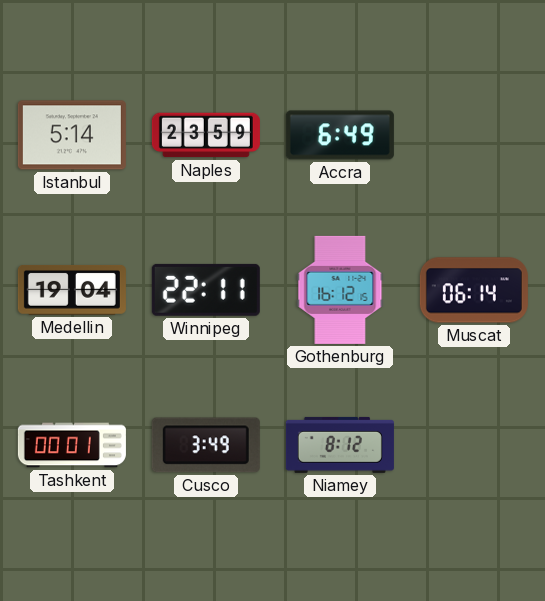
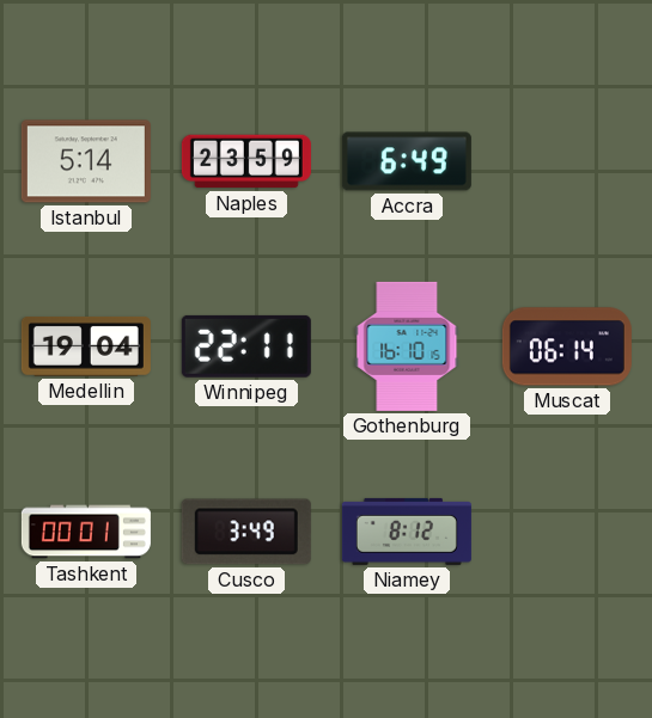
Gothenburg: 16:12 -> 16:10 (407, 346)
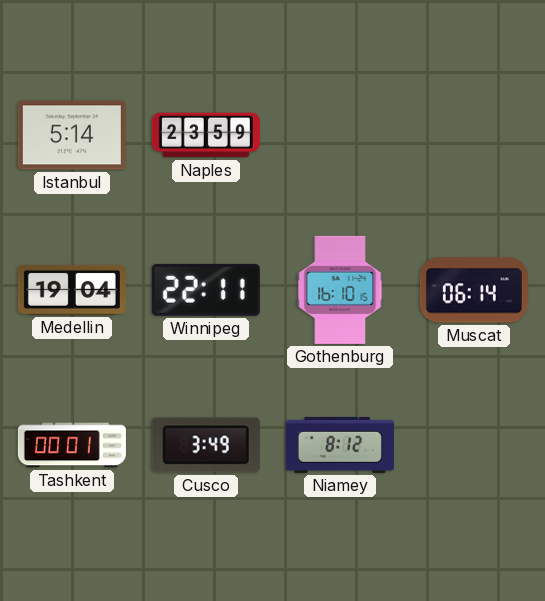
Accra: 6:49 -> none (407, 161)
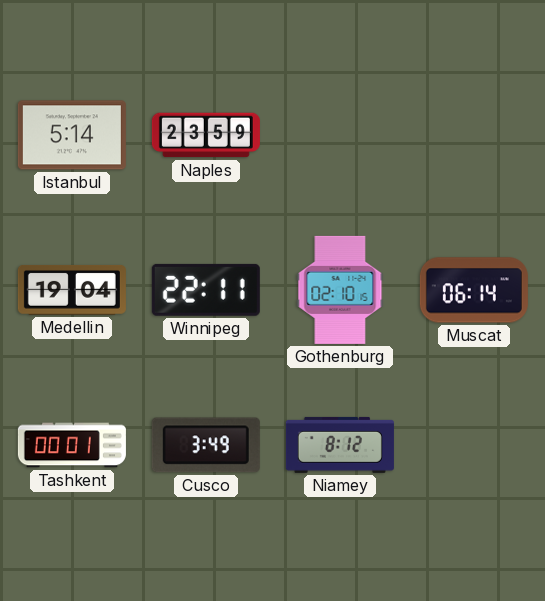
Gothenburg: 16:10 -> 02:10 (340, 290)
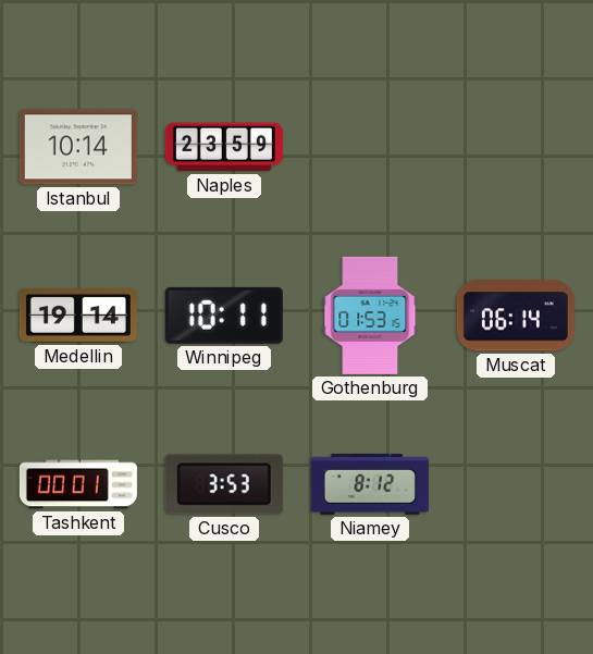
Istanbul: 5:14 -> 10:14 (78, 147)
Medellin: 19:04 -> 19:14 (78, 316)
Winnipeg: 22:11 -> 10:11 (224, 316)
Gothenburg: 02:10 -> 01:53 (370, 316)
Cusco: 3:49 -> 3:53 (224, 484)
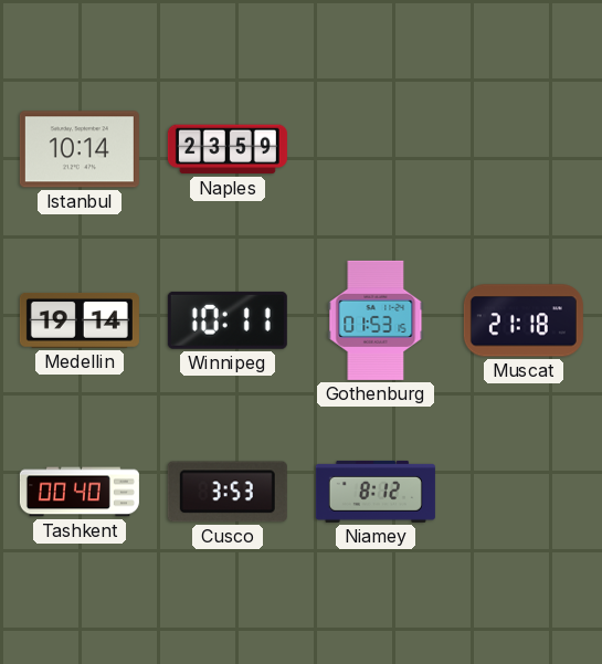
Muscat: 06:14 -> 21:18 (524, 320)
Tashkent: 00:01 -> 00:40 (80, 492)
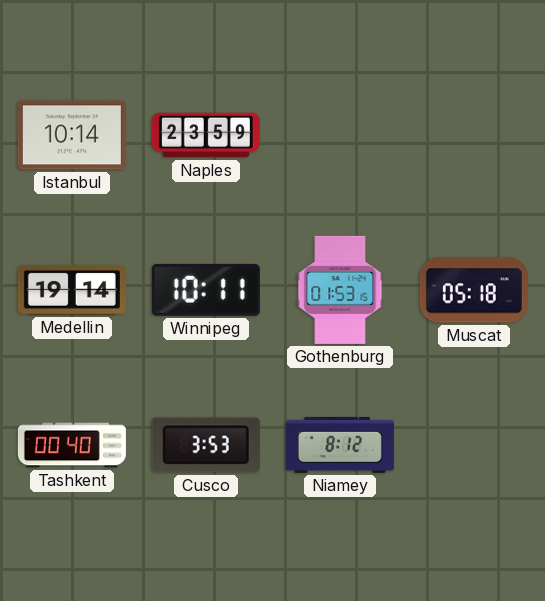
Muscat: 21:18 -> 05:18 (474, 290)
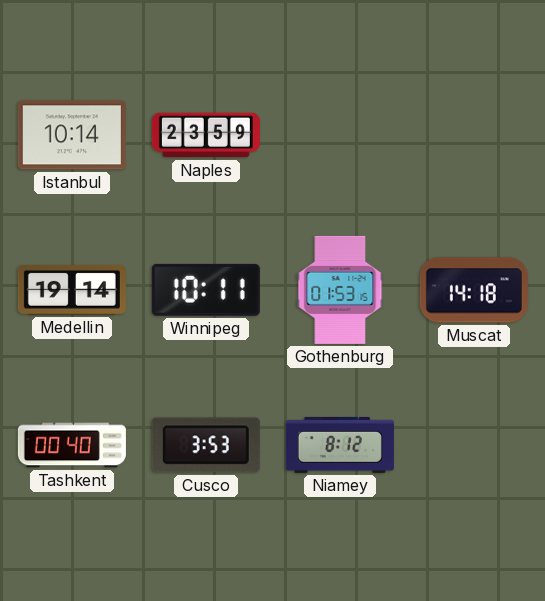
Muscat: 05:18 -> 14:18 (474, 290)
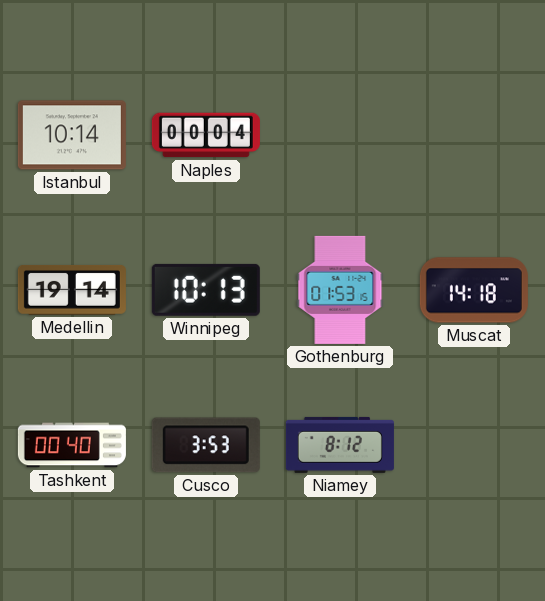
Naples: 23:59 -> 00:04 (206, 135)
Winnipeg: 10:11 -> 10:13 (206, 290)
